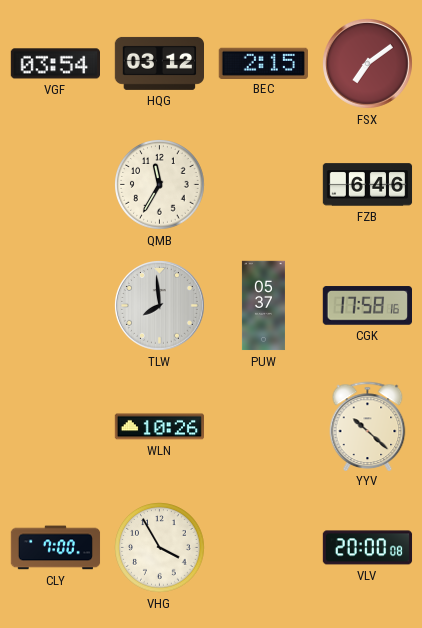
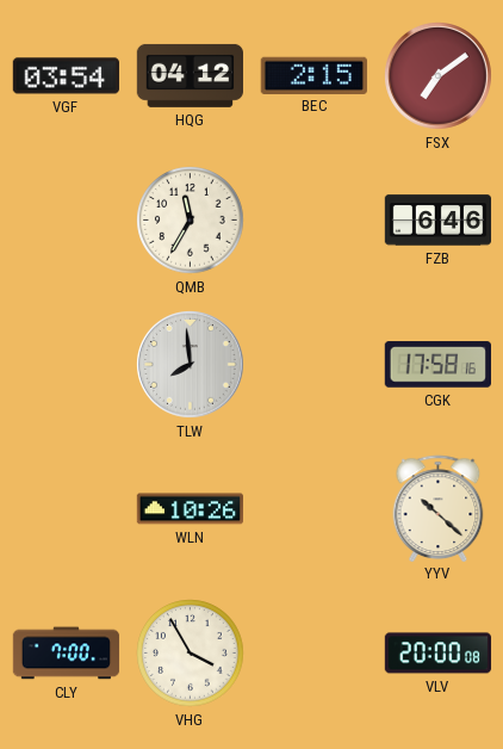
HQG: 03:12 -> 04:12 (191, 75)
PUW: 05:37 -> none (263, 306)
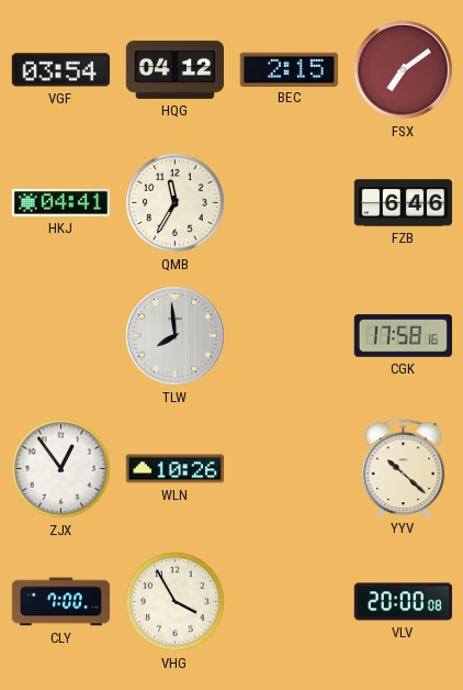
HKJ: none -> 04:41 (60, 202)
ZJX: none -> 12:54 (61, 469)
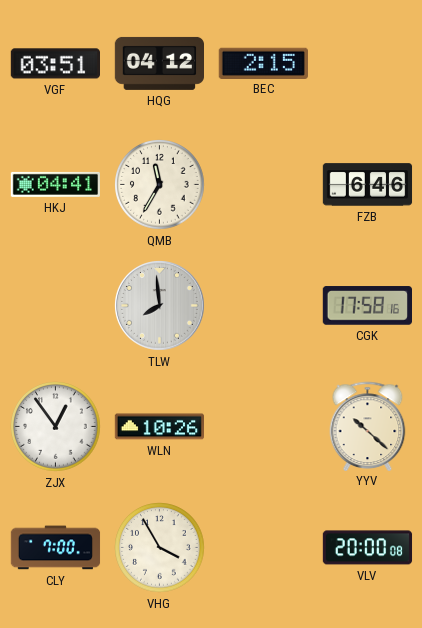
VGF: 03:54 -> 03:51 (55, 64)
FSX: 7:09 -> none (404, 70)
